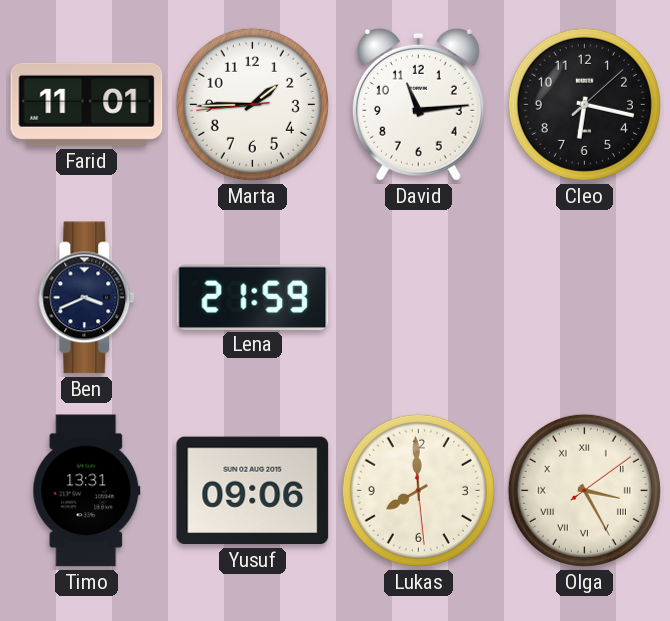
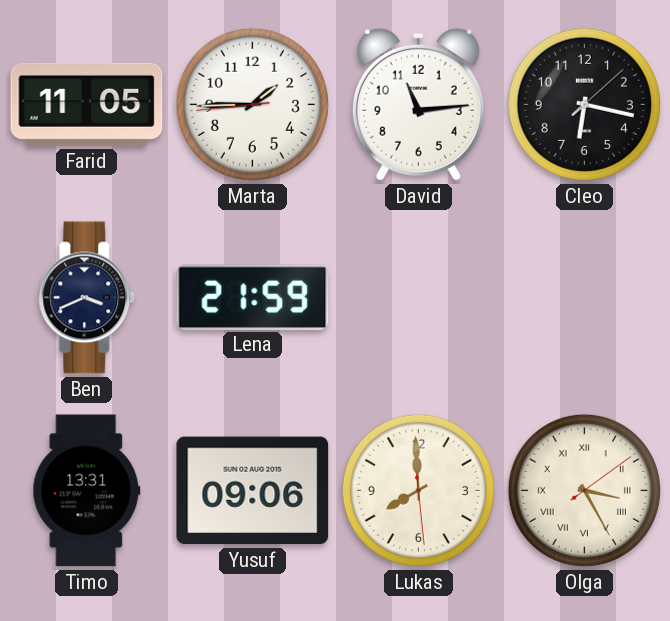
Farid: 11:01 -> 11:05 (87, 104)
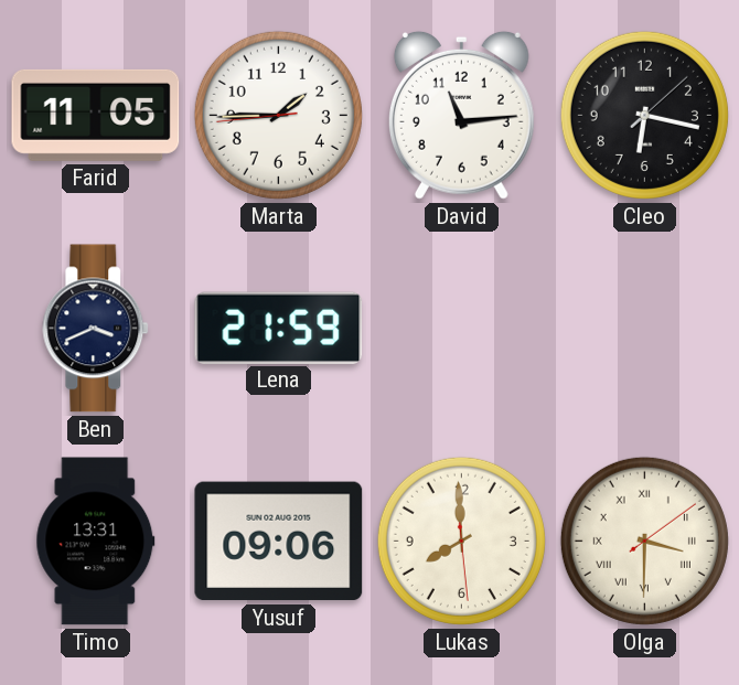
Olga: 3:25 -> 3:30 (644, 540)
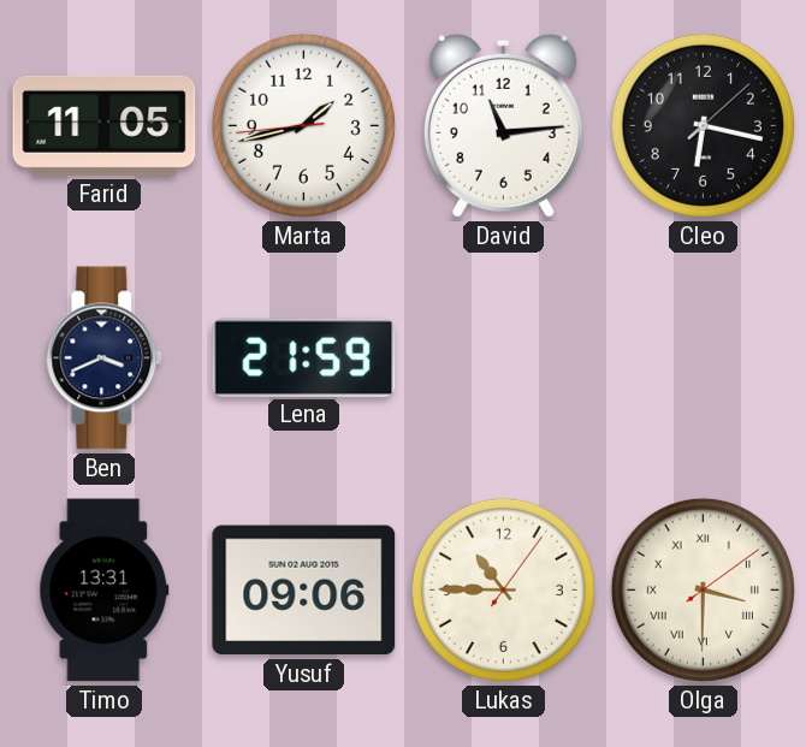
Marta: 1:44 -> 1:42 (303, 125)
Lukas: 7:59 -> 10:45 (503, 589)
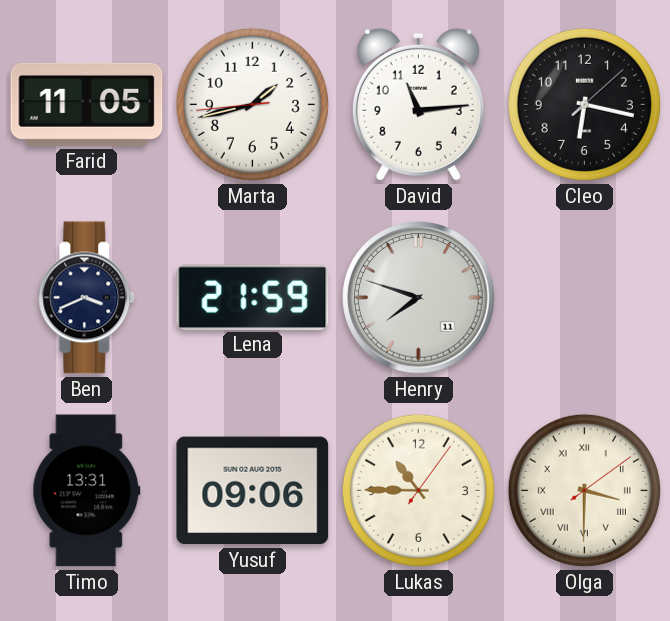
Henry: none -> 7:48 (419, 298)
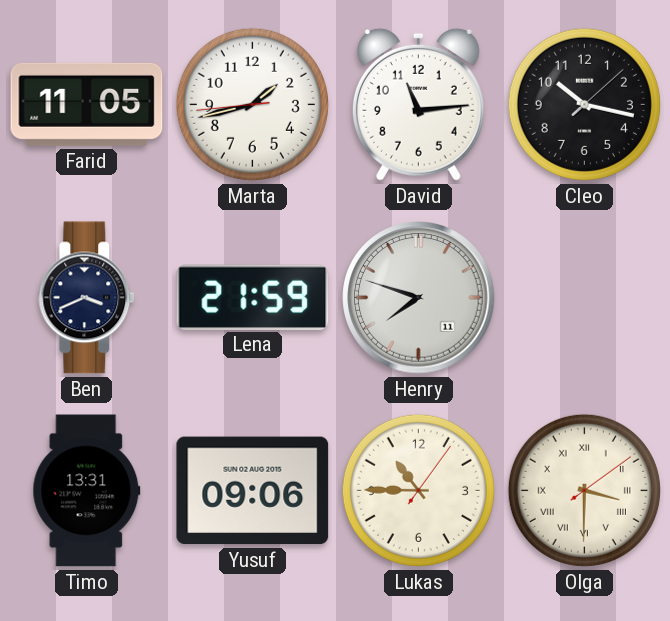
Cleo: 6:17 -> 10:17 (584, 104)
